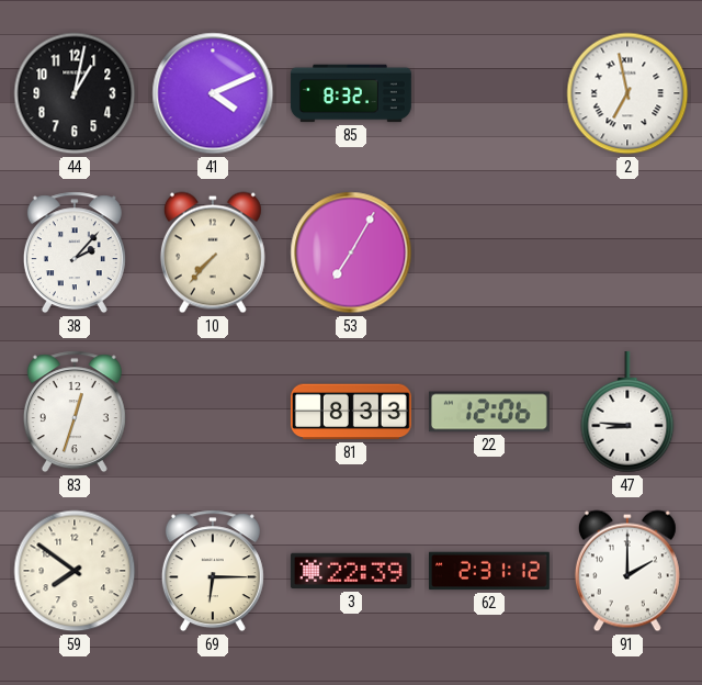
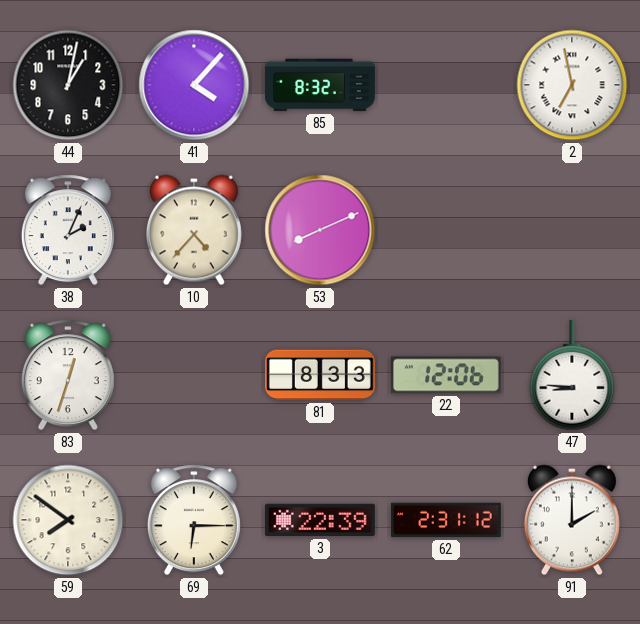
41: 4:11 -> 4:07 (194, 85)
38: 2:07 -> 2:04 (68, 230)
10: 7:37 -> 4:37 (194, 230)
53: 7:05 -> 8:11 (320, 230)
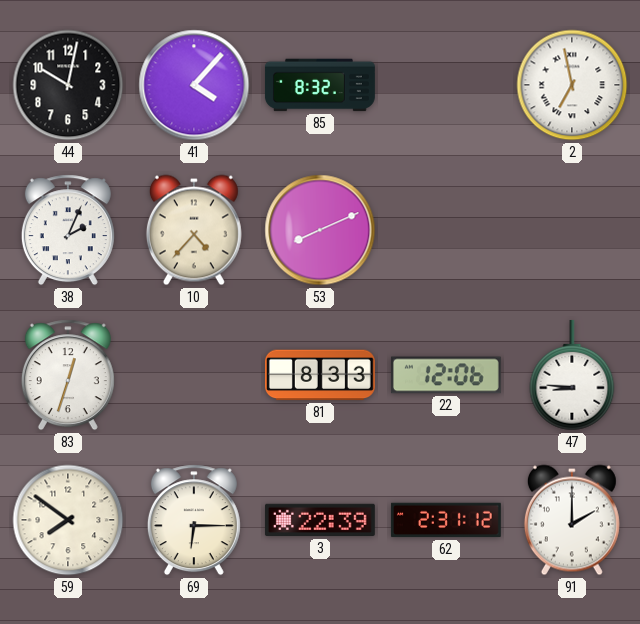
44: 1:02 -> 10:02 (68, 85)
